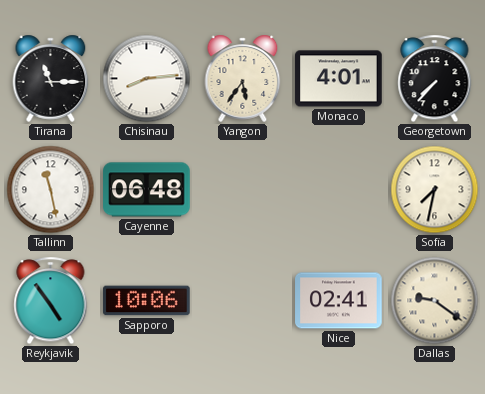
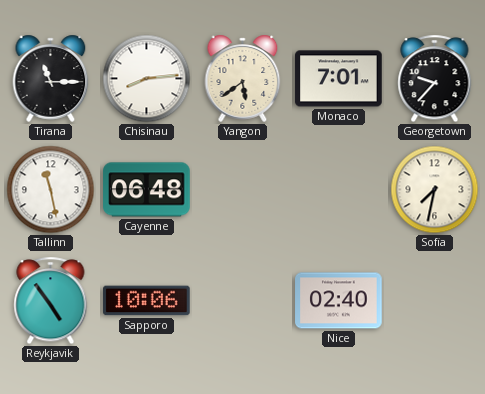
Yangon: 5:36 -> 5:39 (243, 78)
Monaco: 4:01 -> 7:01 (339, 79)
Georgetown: 7:37 -> 9:37 (435, 79)
Nice: 02:41 -> 02:40 (339, 301)
Dallas: 9:21 -> none (435, 301)
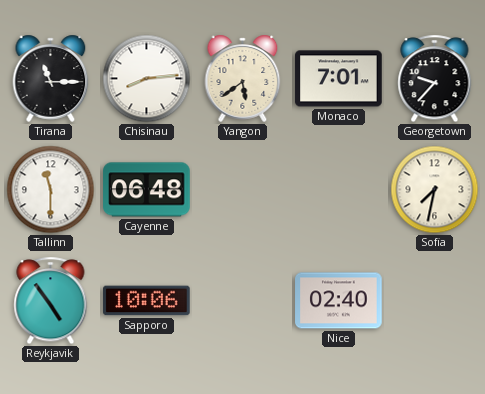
Tallinn: 11:28 -> 11:30 (51, 190)
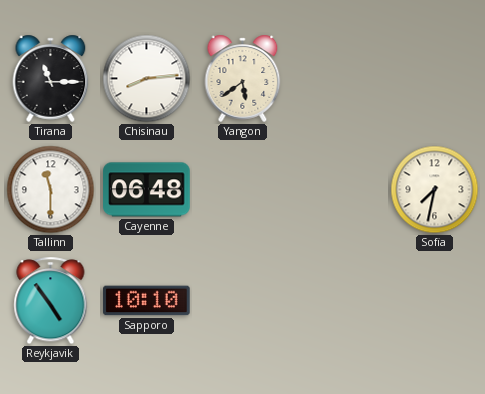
Monaco: 7:01 -> none (339, 79)
Georgetown: 9:37 -> none (435, 79)
Sapporo: 10:06 -> 10:10 (147, 301)
Nice: 02:40 -> none (339, 301)
